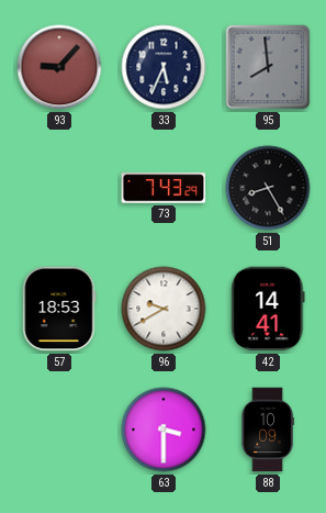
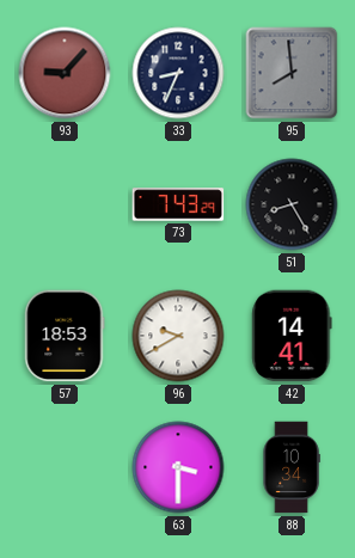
33: 5:34 -> 8:34 (178, 73)
88: 10:09 -> 10:34 (292, 467)
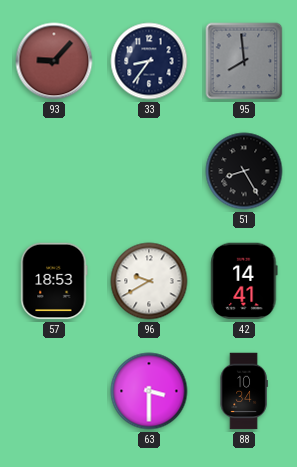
33: 8:34 -> 8:36 (149, 61)
73: 7:43 -> none (178, 204)
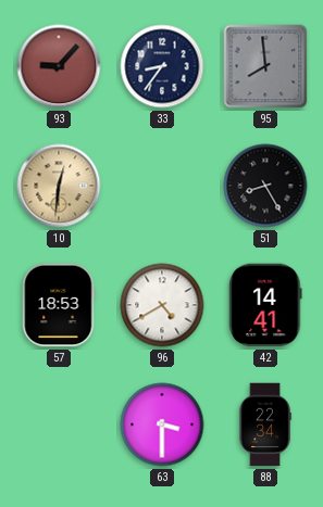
10: none -> 12:31 (59, 186)
96: 9:40 -> 4:40 (162, 305)
88: 10:34 -> 22:34 (265, 424)
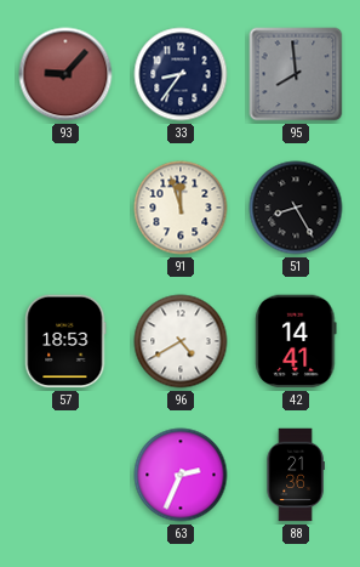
10: 12:31 -> none (59, 186)
91: none -> 11:57 (181, 208)
63: 3:30 -> 2:34 (181, 475)
88: 22:34 -> 21:36 (296, 475)
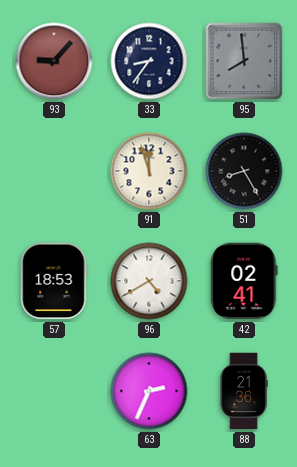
42: 14:41 -> 02:41 (244, 281)
